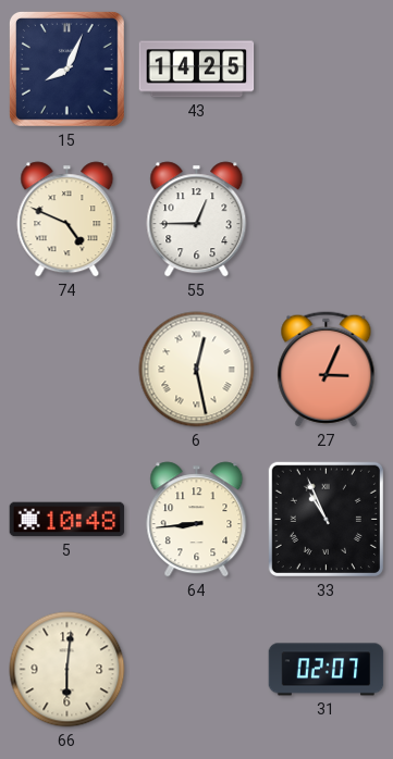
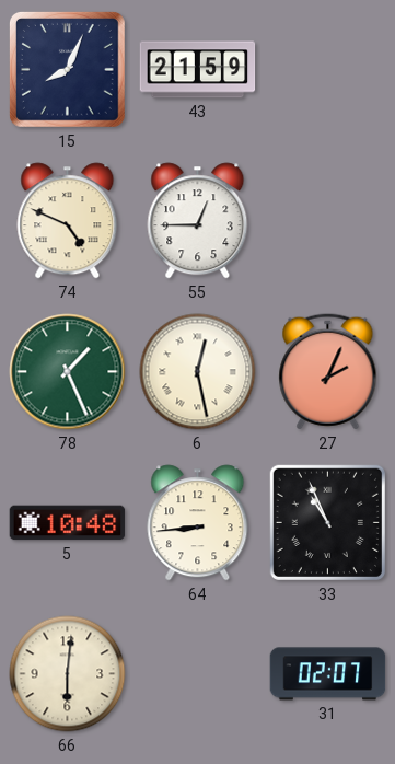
43: 14:25 -> 21:59 (198, 70)
78: none -> 1:26 (68, 372)
27: 3:04 -> 2:04 (328, 372)
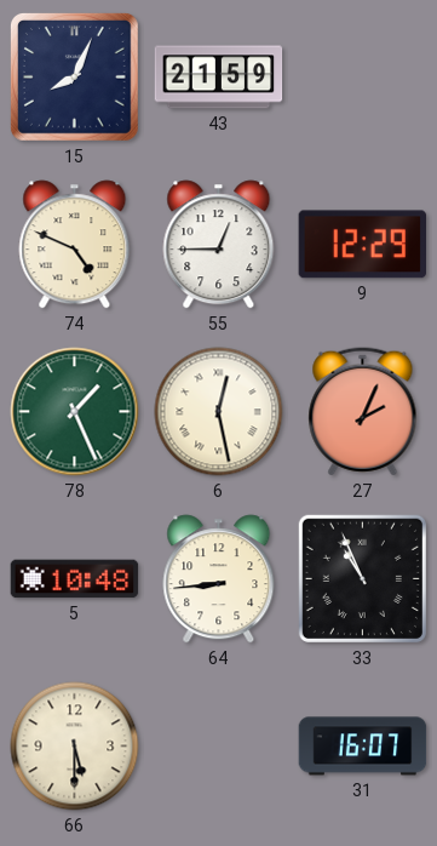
9: none -> 12:29 (363, 245)
66: 6:01 -> 5:30 (75, 747)
31: 02:07 -> 16:07 (363, 747)
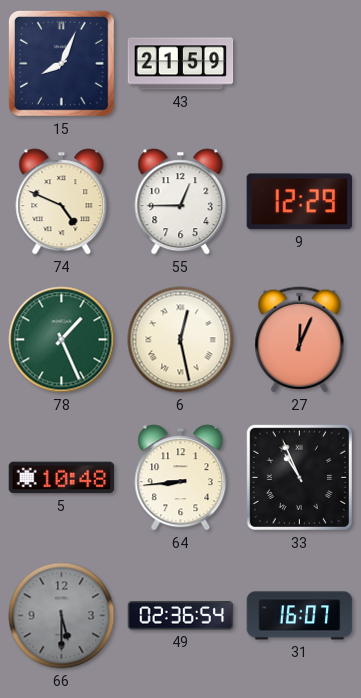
27: 2:04 -> 12:04 (300, 340)
66 dial: cream -> grey (62, 616)
49: none -> 02:36 (181, 616)
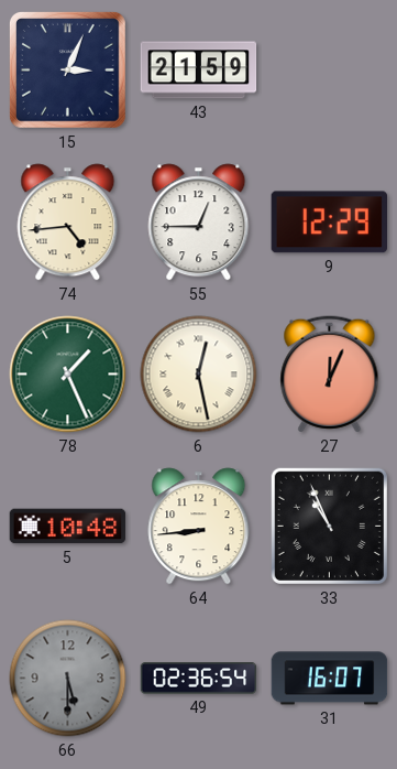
15: 8:04 -> 3:04 (67, 69)
74: 4:49 -> 4:44 (68, 223)
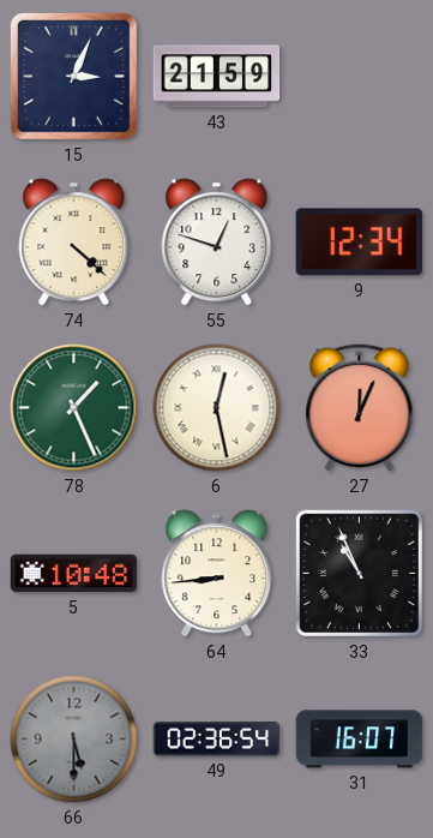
74: 4:44 -> 4:22 (74, 243)
55: 12:45 -> 12:48 (217, 243)
9: 12:29 -> 12:34 (360, 243)
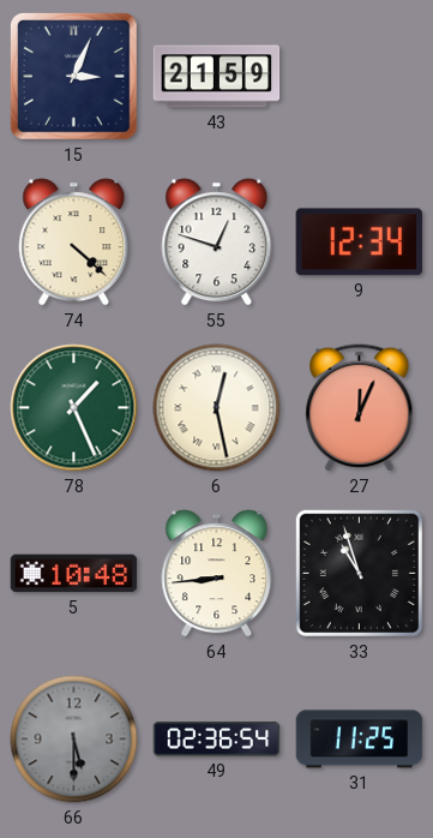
33: 10:56 -> 10:57 (359, 573)
31: 16:07 -> 11:25 (360, 740)
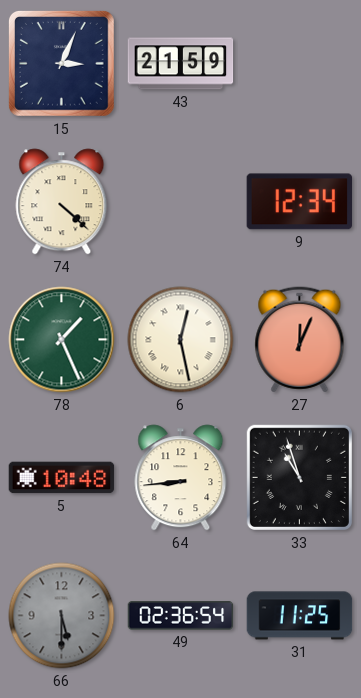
55: 12:48 -> none (217, 243)
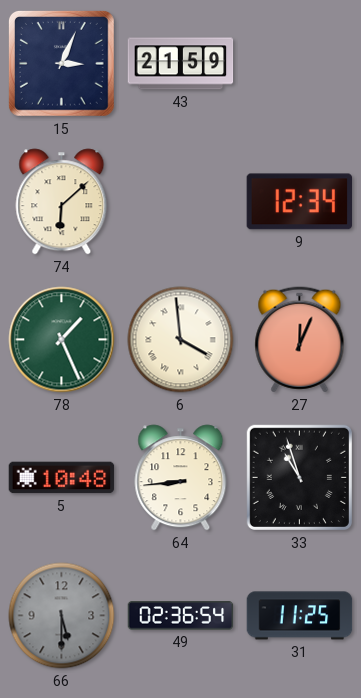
74: 4:22 -> 6:08 (62, 202)
6: 12:28 -> 3:59 (181, 340)
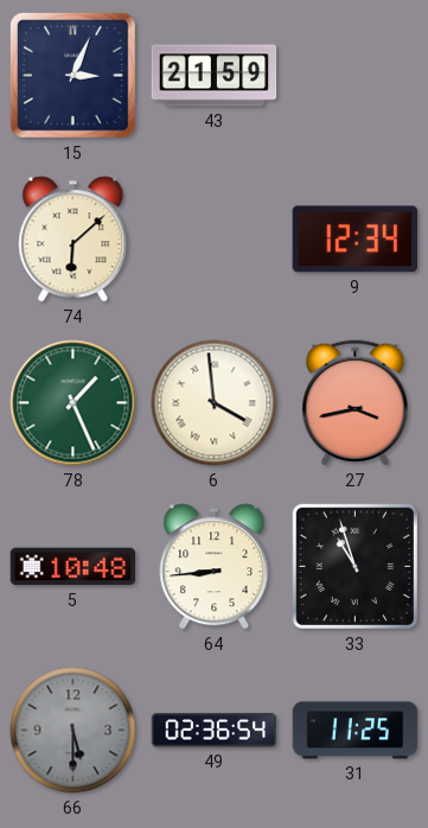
27: 12:04 -> 3:43 (356, 403)
